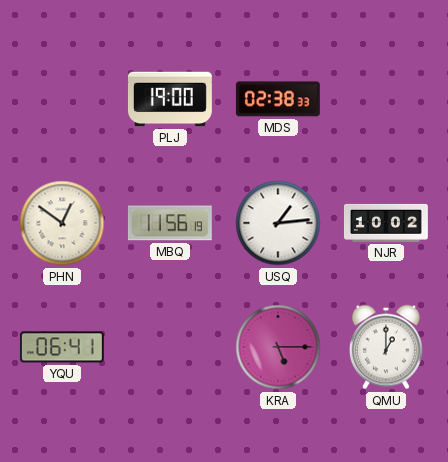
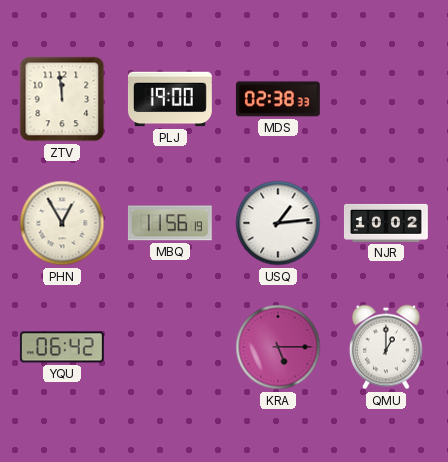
ZTV: none -> 11:59 (62, 99)
PHN: 12:51 -> 12:55 (62, 223)
YQU: 06:41 -> 06:42 (62, 347)
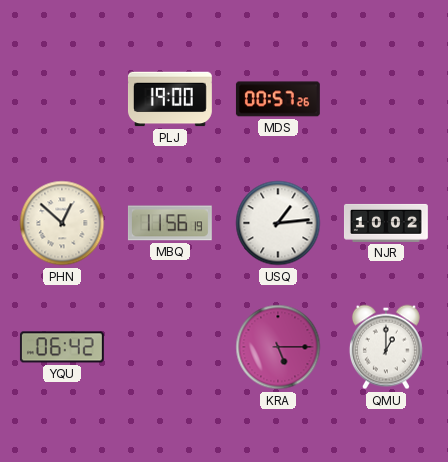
ZTV: 11:59 -> none (62, 99)
MDS: 02:38 -> 00:57 (278, 99)
PHN: 12:55 -> 12:52 (62, 223)
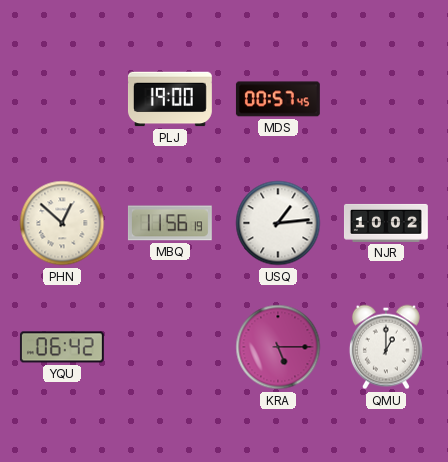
MDS: 00:57:26 -> 00:57:45 (278, 99)
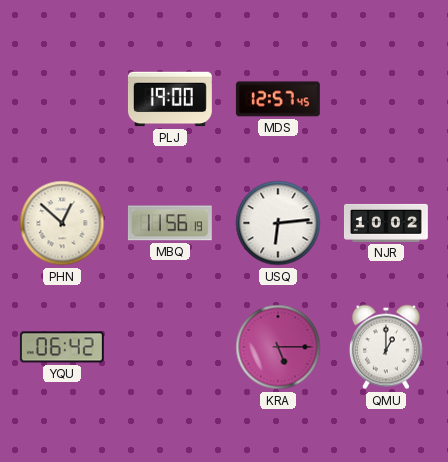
MDS: 00:57 -> 12:57 (278, 99)
USQ: 1:14 -> 6:14 (278, 223)
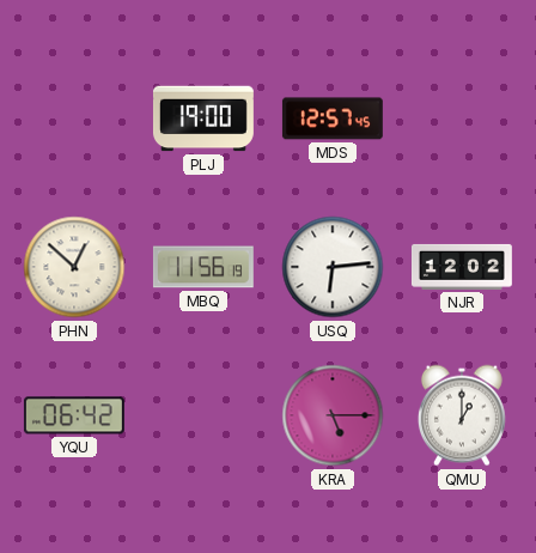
NJR: 10:02 -> 12:02 (462, 267)
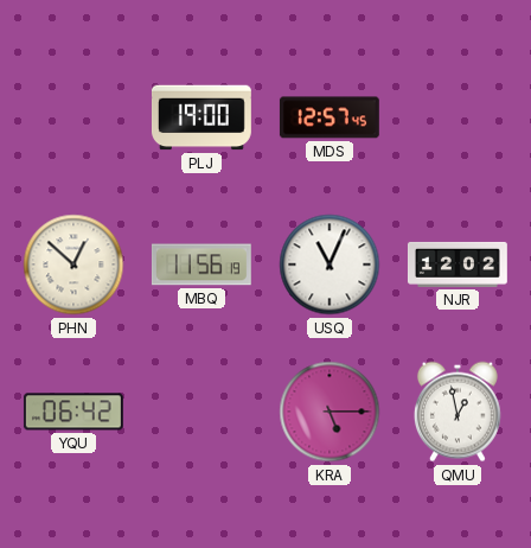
USQ: 6:14 -> 11:04 (330, 265)
QMU: 1:00 -> 12:58 (458, 412)
